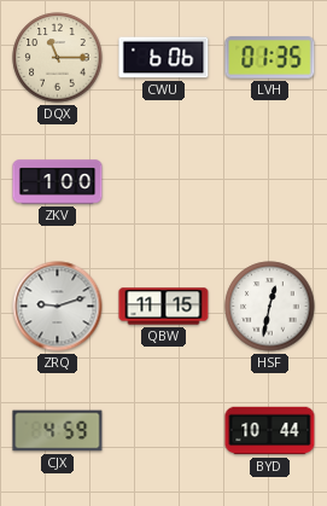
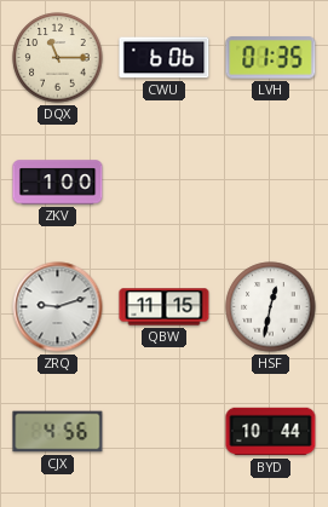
CJX: 4:59 -> 4:56 (58, 432)
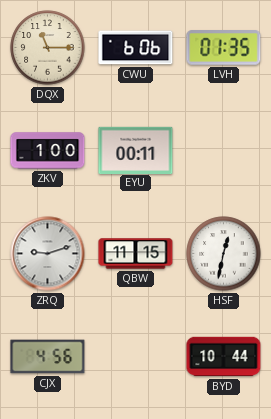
EYU: none -> 00:11 (136, 150)
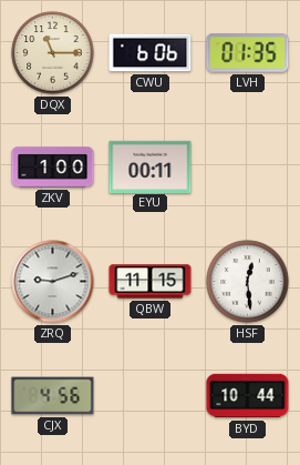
HSF: 12:32 -> 12:29 (248, 282)
